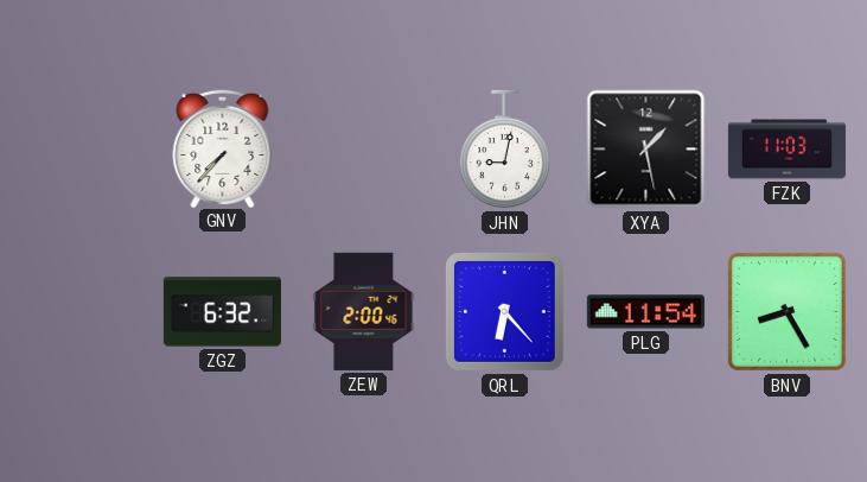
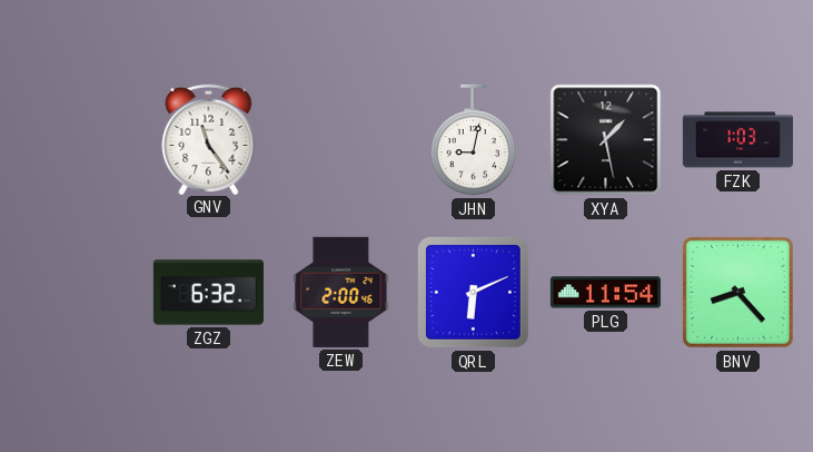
GNV: 7:37 -> 11:24 (209, 138)
FZK: 11:03 -> 1:03 (737, 140)
QRL: 6:23 -> 6:11 (473, 292)
BNV: 8:25 -> 8:23 (737, 292)
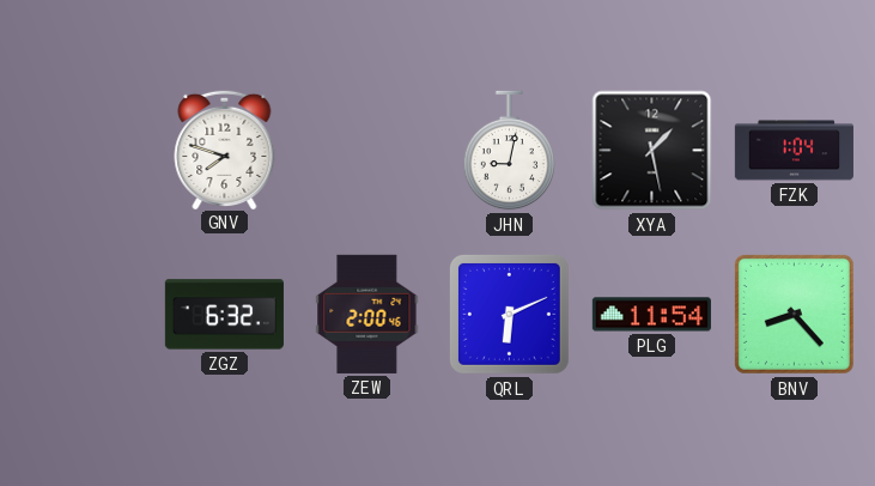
GNV: 11:24 -> 7:48 (225, 148)
FZK: 1:03 -> 1:04 (794, 151)
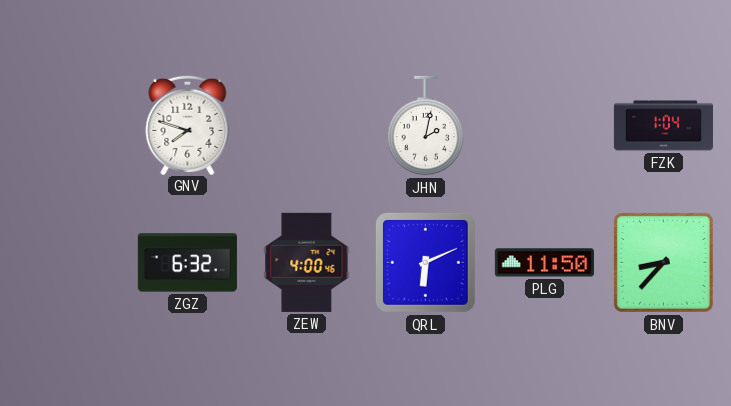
JHN: 9:02 -> 2:02 (425, 126)
XYA: 1:28 -> none (652, 151)
ZEW: 2:00 -> 4:00 (307, 262)
PLG: 11:54 -> 11:50 (544, 263)
BNV: 8:23 -> 8:37 (663, 262)
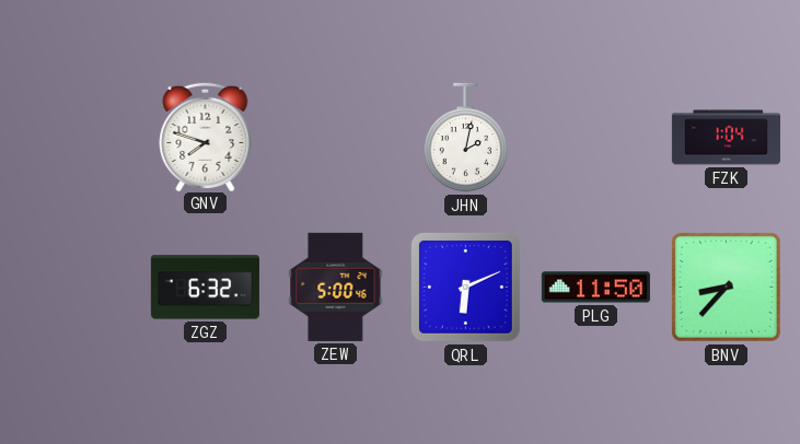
ZEW: 4:00 -> 5:00 (336, 287)
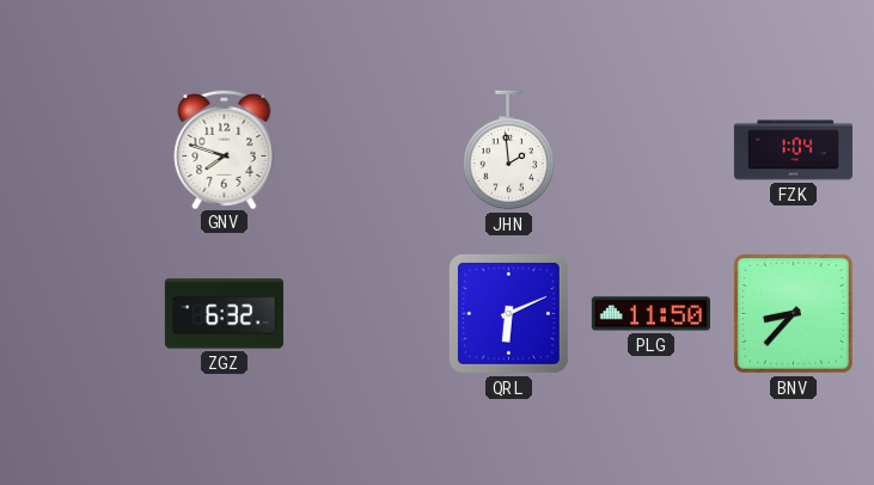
JHN: 2:02 -> 1:59 (508, 151)
ZEW: 5:00 -> none (336, 287)
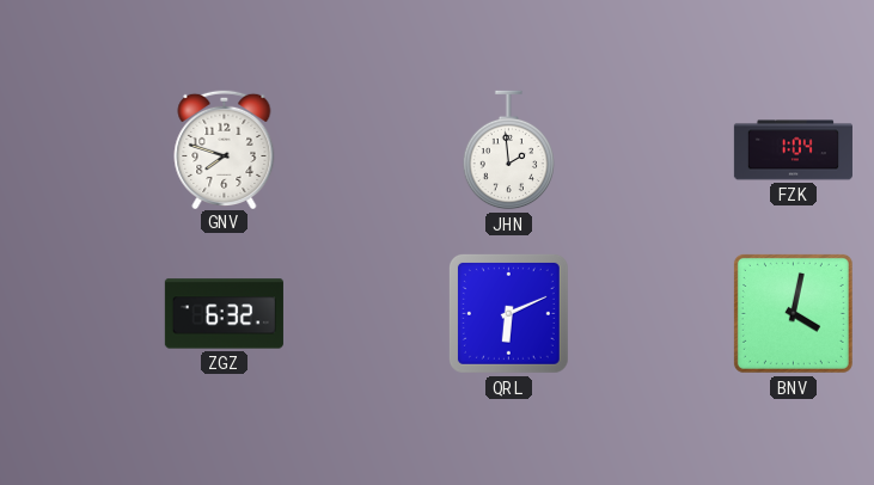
PLG: 11:50 -> none (650, 314)
BNV: 8:37 -> 4:02 (793, 313)
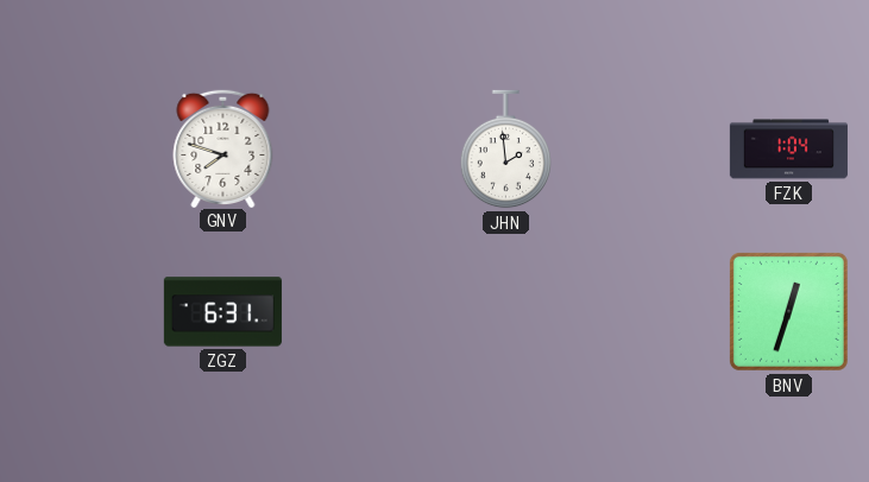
ZGZ: 6:32 -> 6:31 (222, 312)
QRL: 6:11 -> none (508, 313)
BNV: 4:02 -> 12:33 (788, 311)
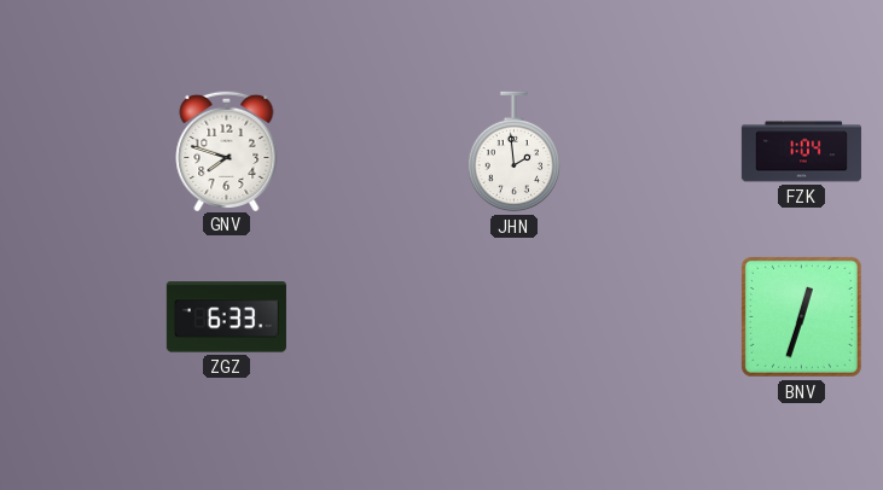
ZGZ: 6:31 -> 6:33 (226, 317)
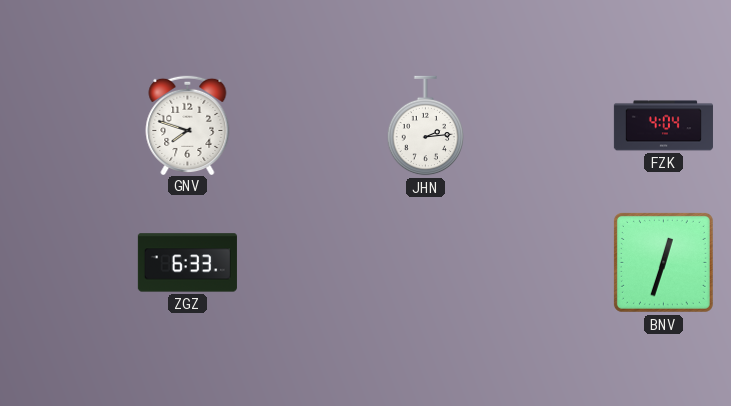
JHN: 1:59 -> 2:14 (425, 126)
FZK: 1:04 -> 4:04 (663, 126)
